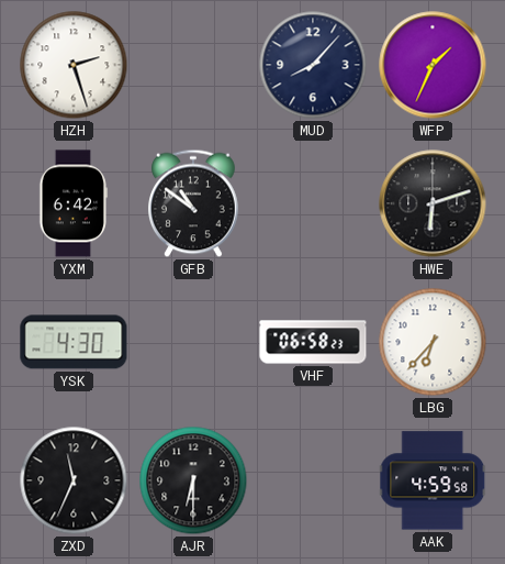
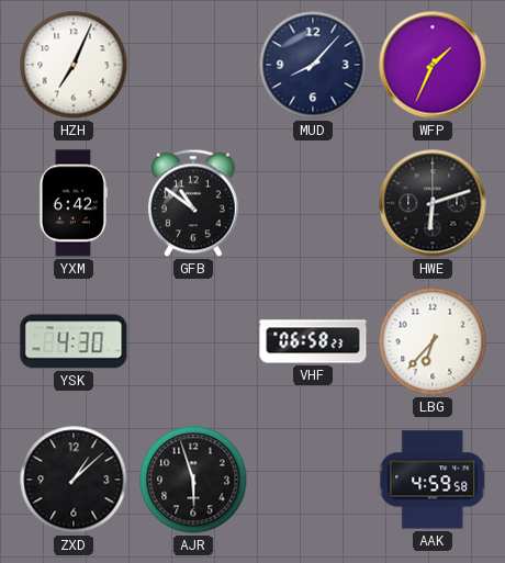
HZH: 2:27 -> 7:04 (74, 65)
ZXD: 11:34 -> 1:08 (74, 480)
AJR: 6:30 -> 5:57 (193, 480)
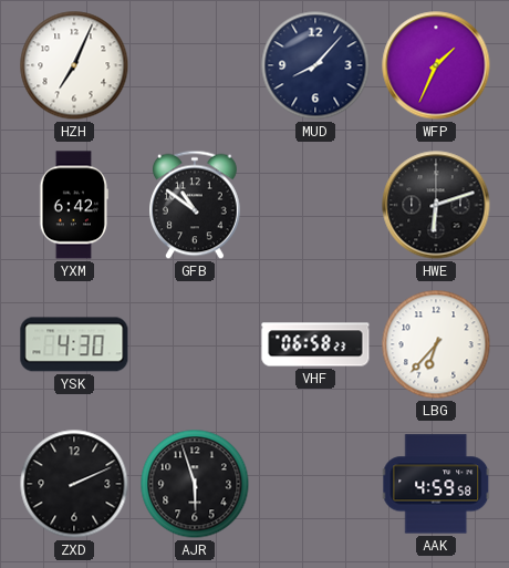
ZXD: 1:08 -> 2:11 (74, 484)
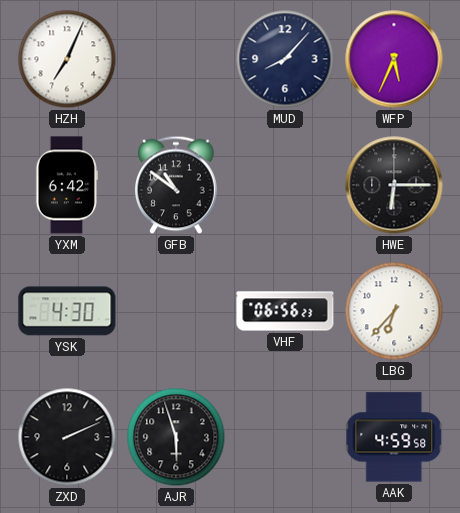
WFP: 1:34 -> 5:34 (394, 59)
HWE: 6:12 -> 6:15 (394, 185)
VHF: 06:58 -> 06:56 (285, 311)
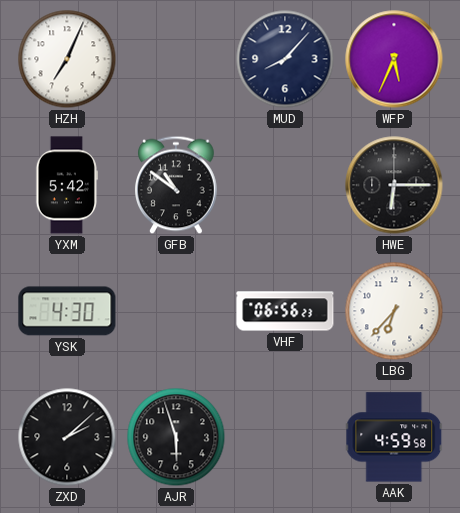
YXM: 6:42 -> 5:42 (66, 185)
ZXD: 2:11 -> 2:08 (67, 437)
